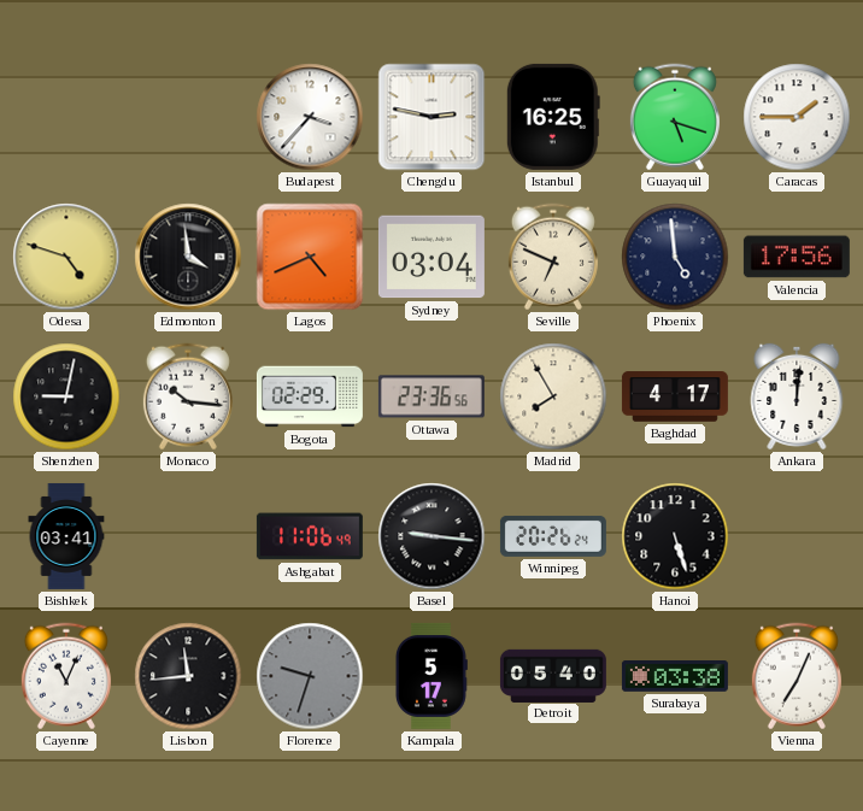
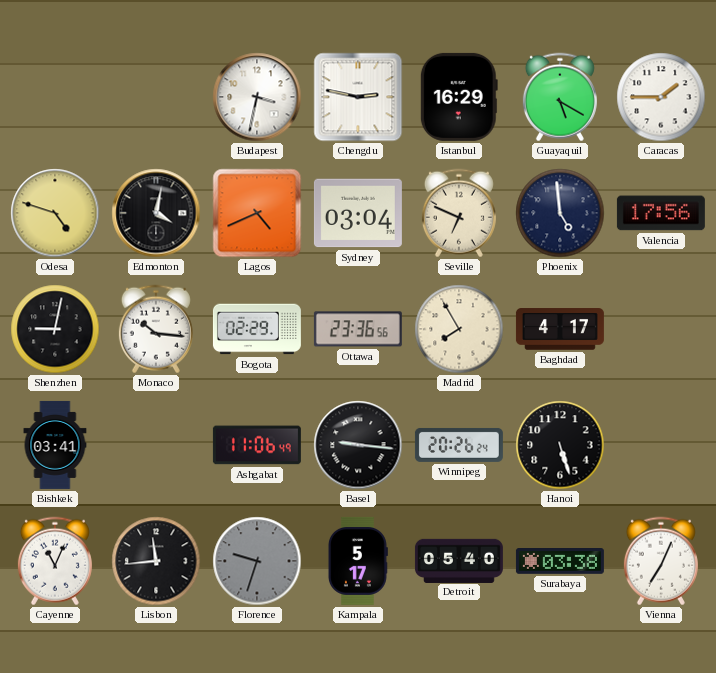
Budapest: 3:37 -> 3:32 (257, 97)
Istanbul: 16:25 -> 16:29 (459, 97)
Guayaquil: 5:18 -> 5:20 (560, 97)
Edmonton: 3:59 -> 4:02 (156, 213)
Ankara: 12:01 -> none (797, 396)
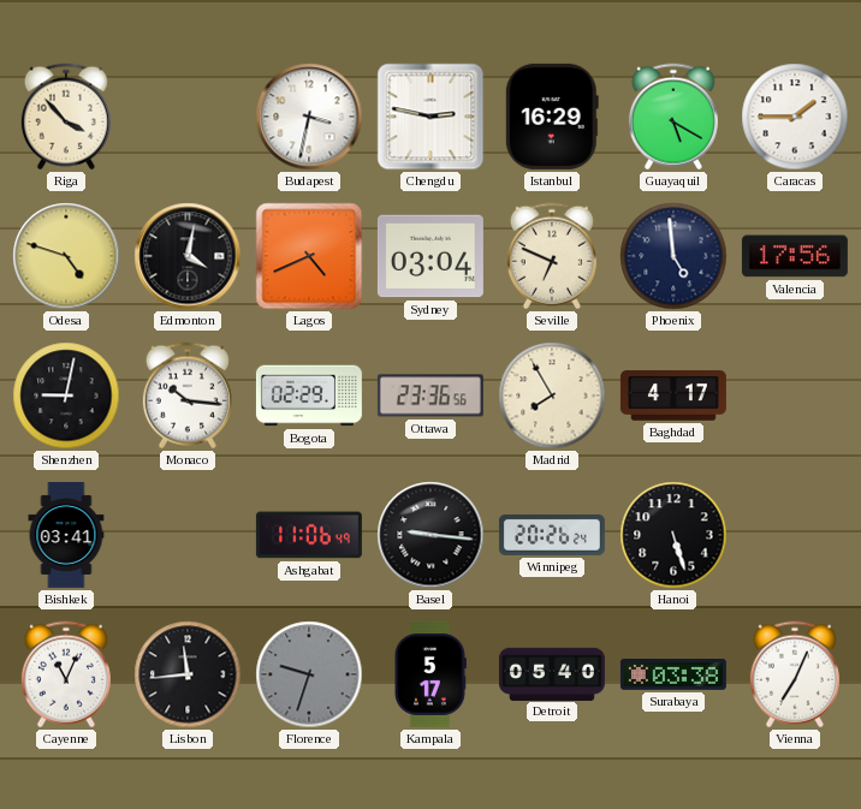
Riga: none -> 3:53 (66, 117)
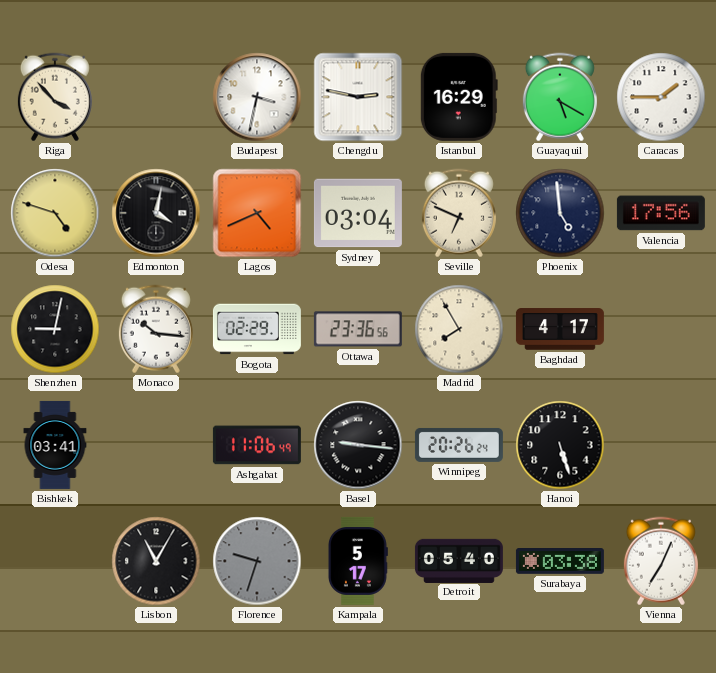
Cayenne: 11:04 -> none (66, 674)
Lisbon: 11:44 -> 11:05 (156, 561)
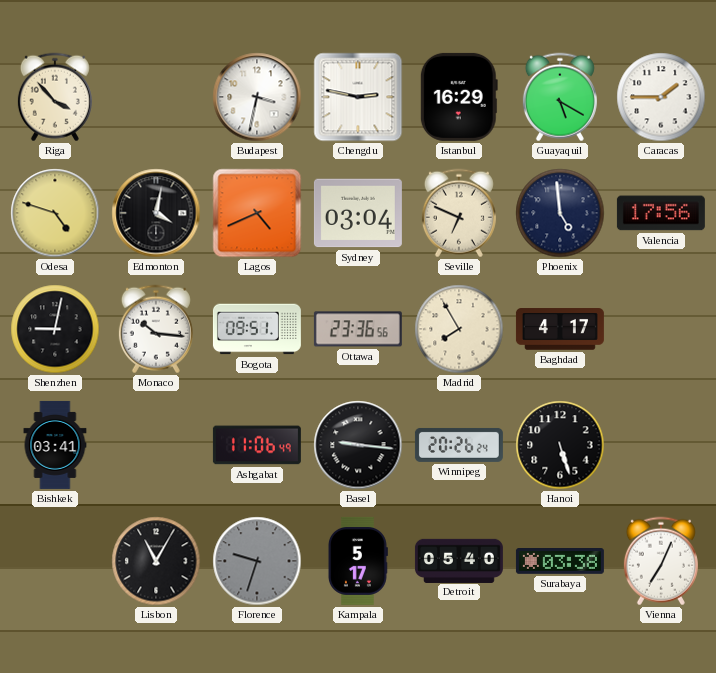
Bogota: 02:29 -> 09:51 (257, 329)
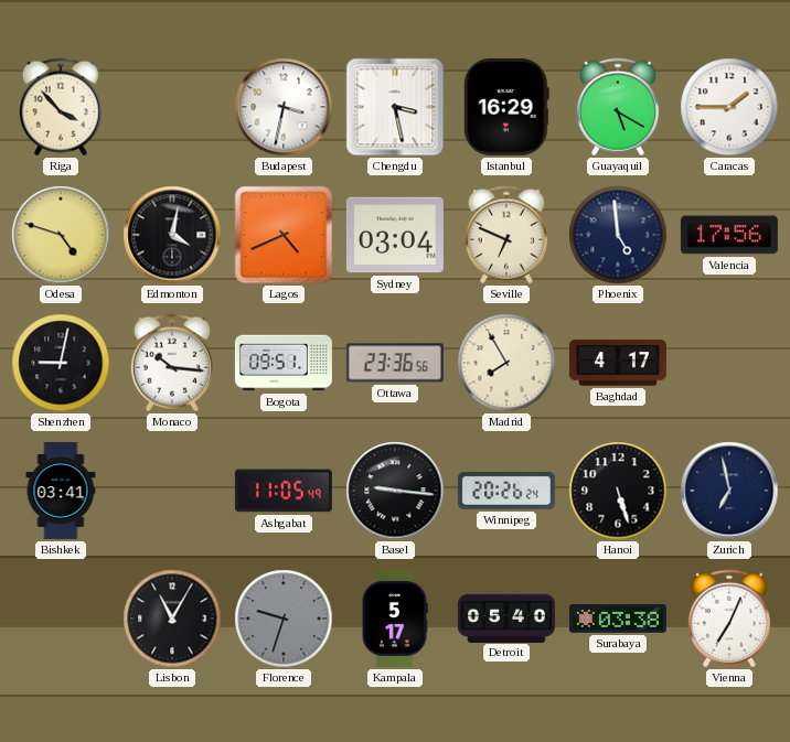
Chengdu: 2:47 -> 3:28 (395, 107)
Ashgabat: 11:06 -> 11:05 (284, 491)
Zurich: none -> 6:58 (729, 491)
